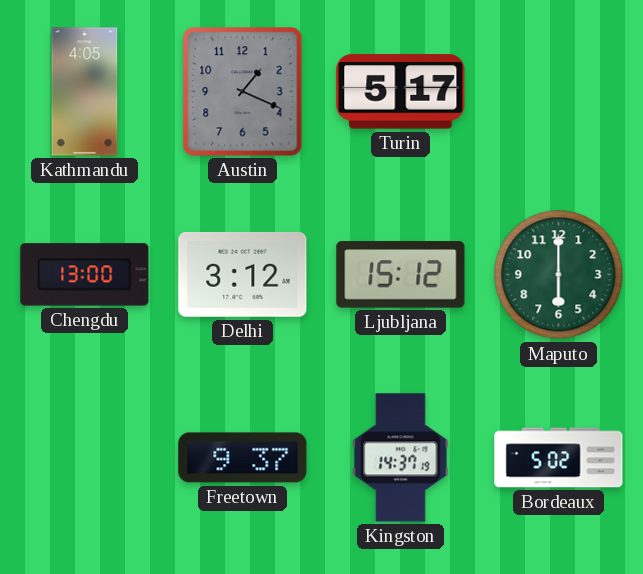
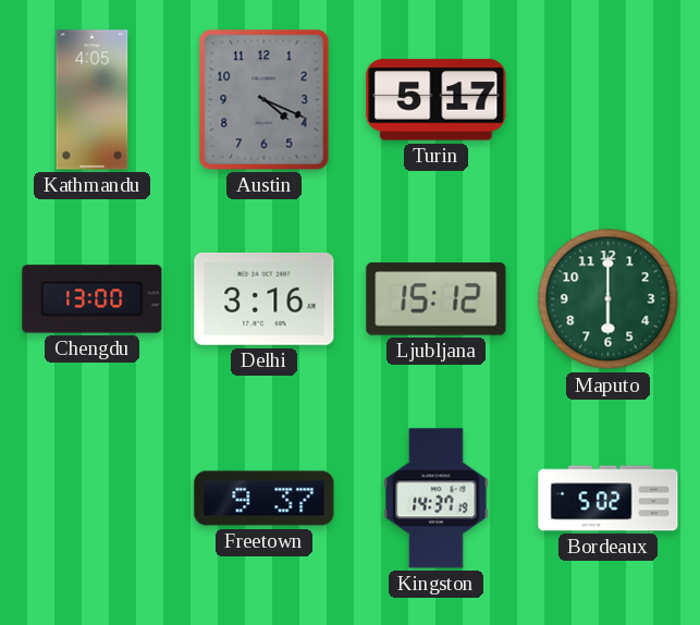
Austin: 1:19 -> 4:19 (265, 100)
Delhi: 3:12 -> 3:16 (265, 299)
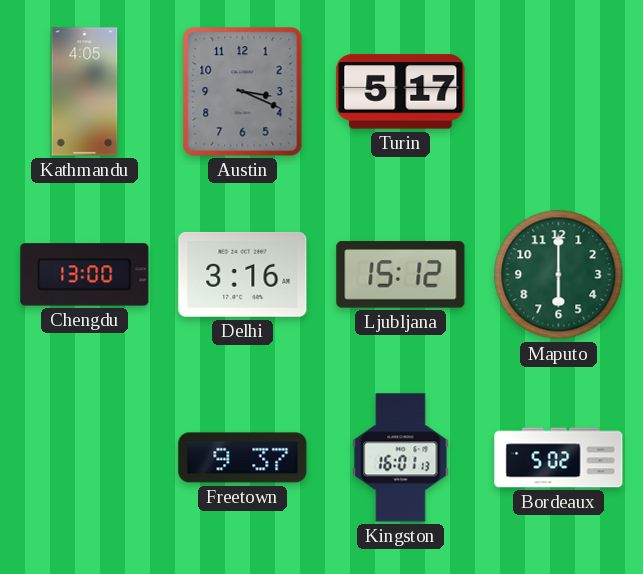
Austin: 4:19 -> 3:19 (243, 92)
Kingston: 14:37 -> 16:01 (401, 458)
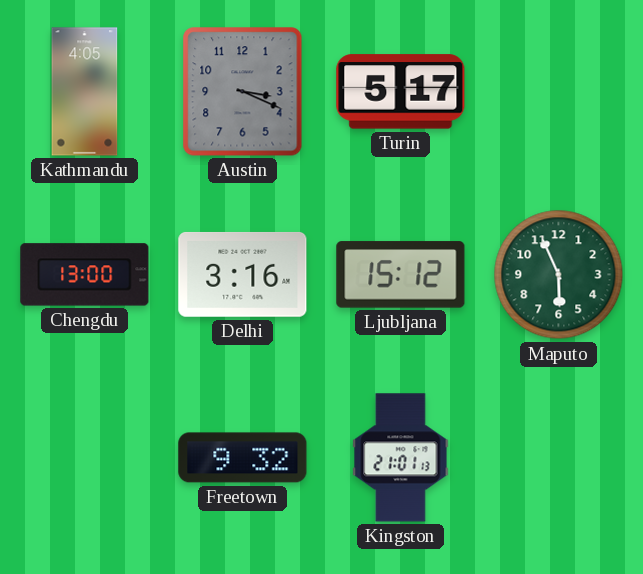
Maputo: 6:00 -> 5:56 (559, 275)
Freetown: 9:37 -> 9:32 (243, 458)
Kingston: 16:01 -> 21:01 (401, 458)
Bordeaux: 5:02 -> none (559, 458)
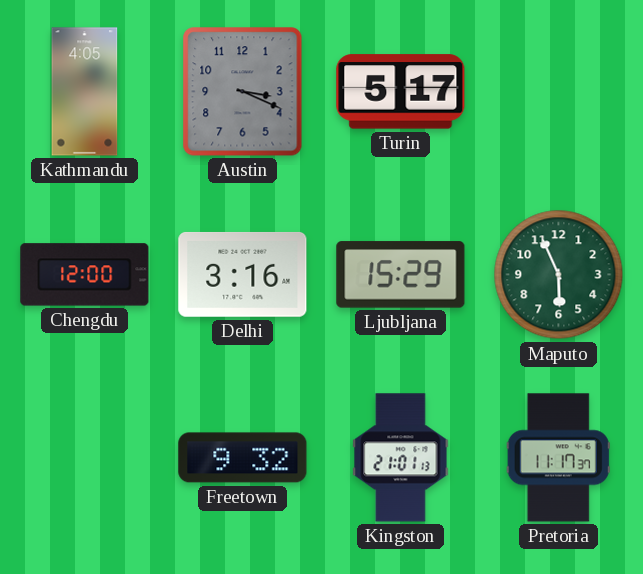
Chengdu: 13:00 -> 12:00 (85, 275)
Ljubljana: 15:12 -> 15:29 (401, 275)
Pretoria: none -> 11:17 (558, 458)
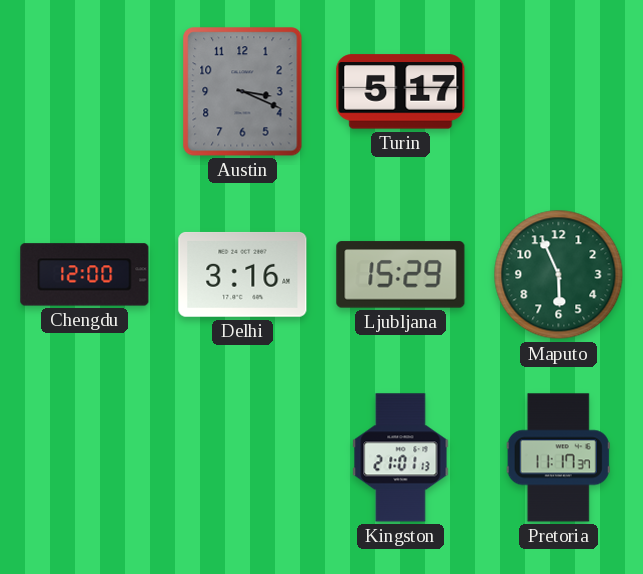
Kathmandu: 4:05 -> none (85, 92)
Freetown: 9:32 -> none (243, 458)
